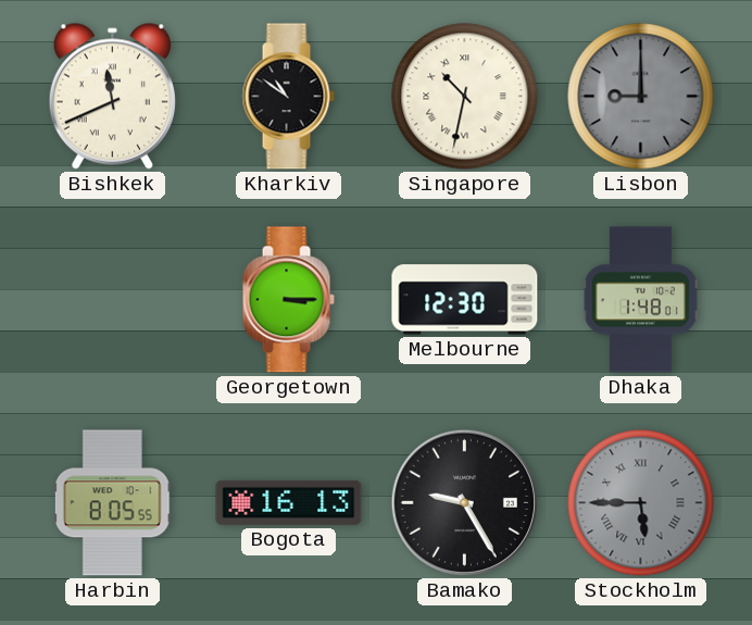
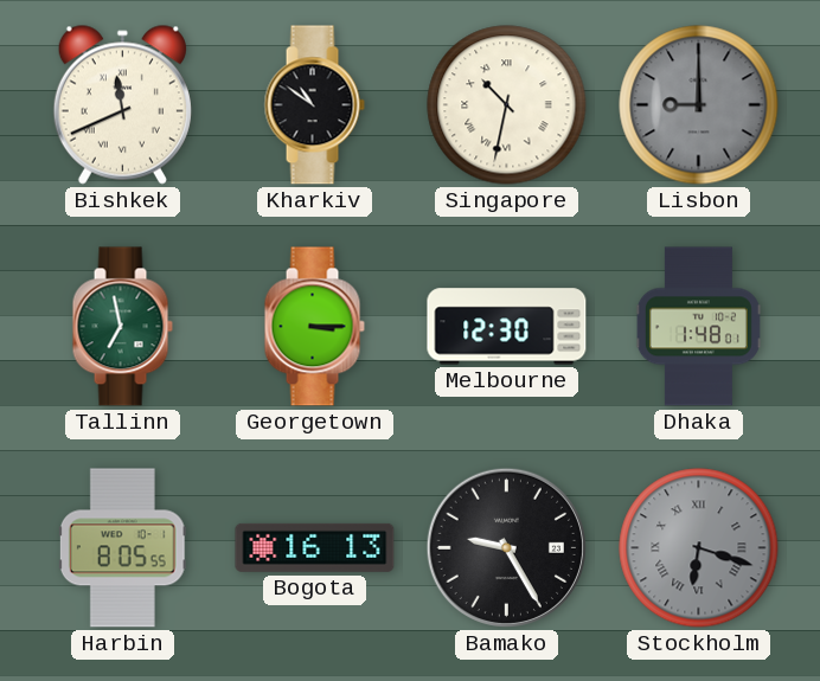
Tallinn: none -> 6:58 (122, 327)
Stockholm: 5:45 -> 6:18 (699, 548)
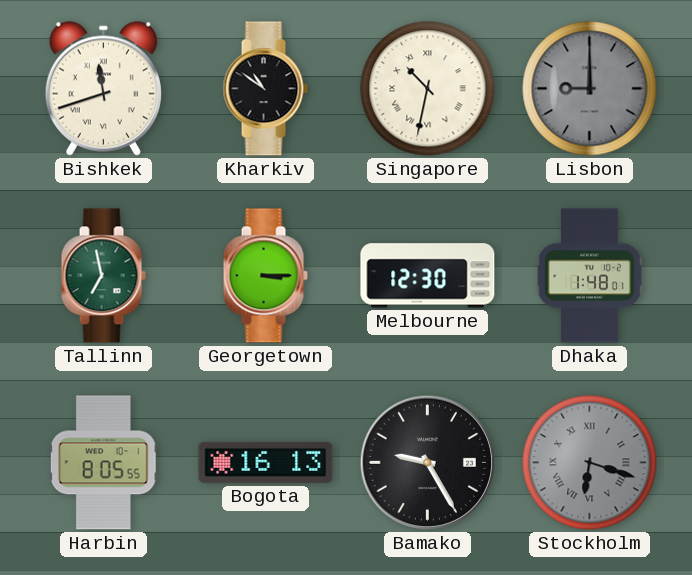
Bishkek: 11:41 -> 11:42 (103, 88)
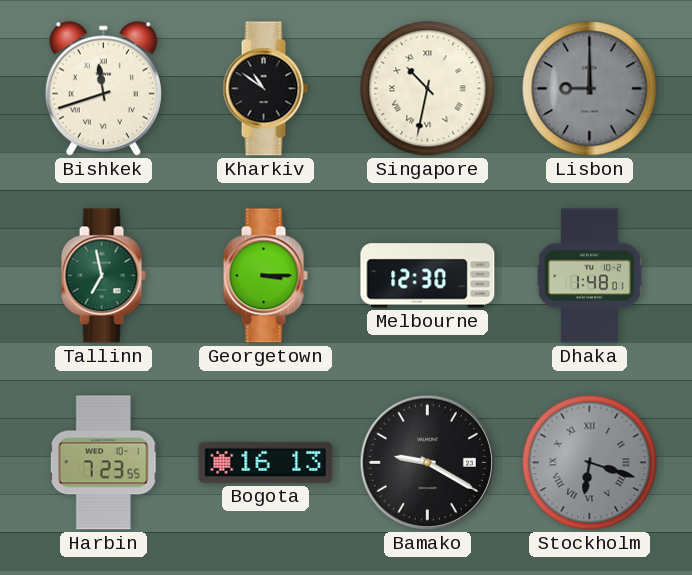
Harbin: 8:05 -> 7:23 (103, 463)
Bamako: 9:25 -> 9:20 (427, 462)
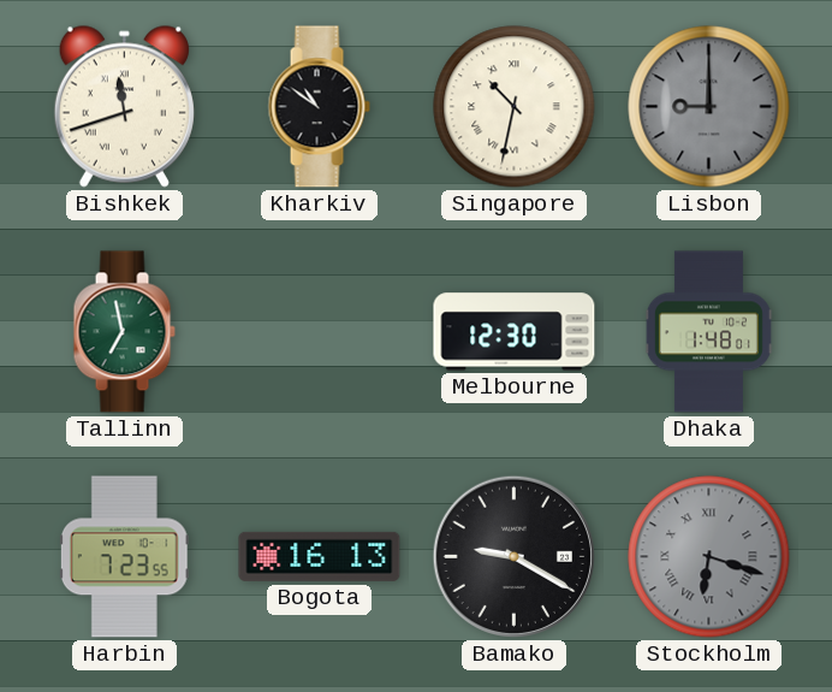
Georgetown: 3:15 -> none (265, 276)
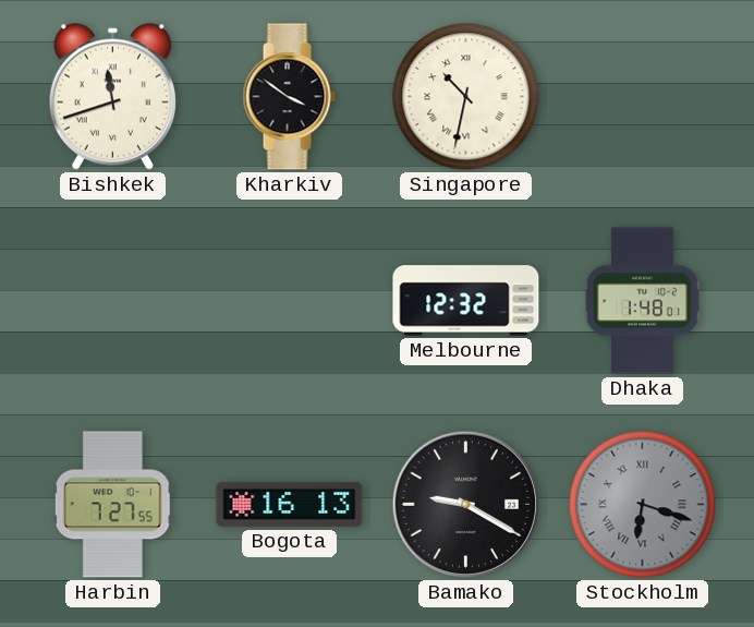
Kharkiv: 10:51 -> 3:51 (289, 97)
Lisbon: 9:00 -> none (709, 107)
Tallinn: 6:58 -> none (124, 332)
Melbourne: 12:30 -> 12:32 (466, 301)
Harbin: 7:23 -> 7:27 (112, 505)
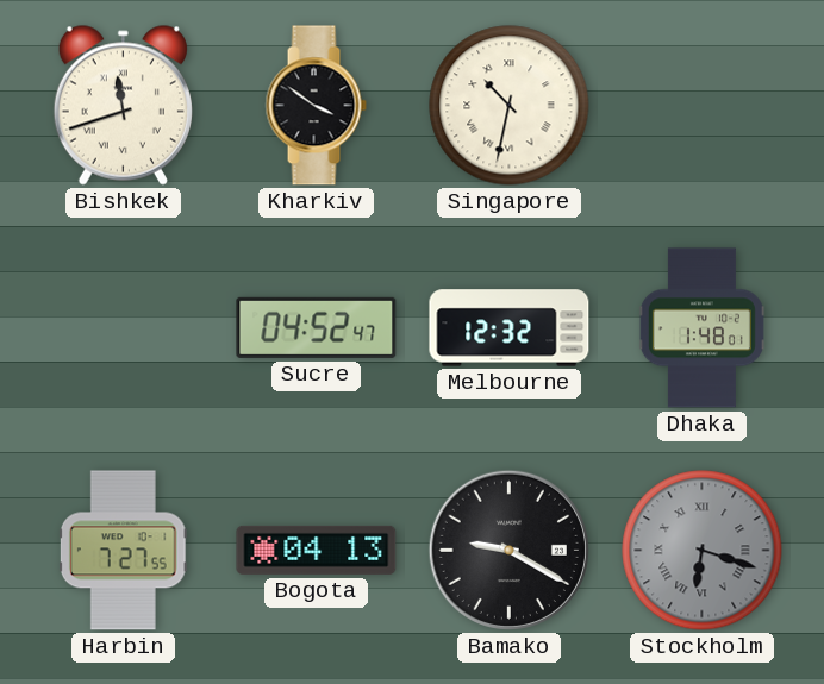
Sucre: none -> 04:52 (317, 327)
Bogota: 16:13 -> 04:13 (317, 550)
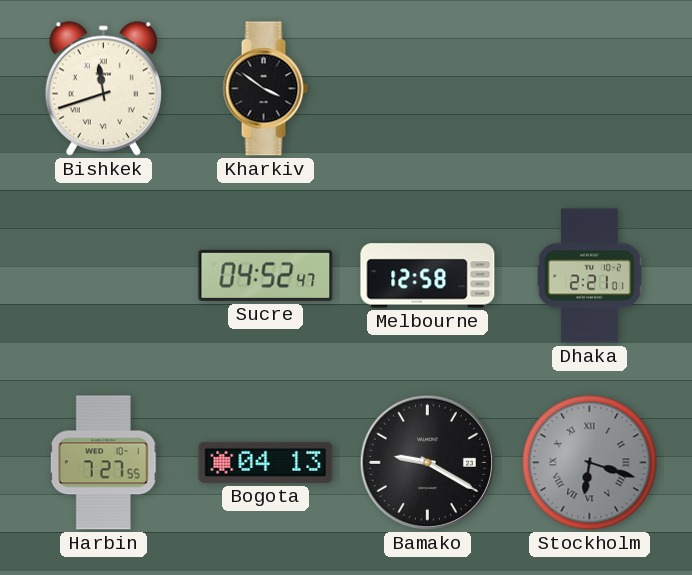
Singapore: 10:32 -> none (510, 106)
Melbourne: 12:32 -> 12:58 (428, 276)
Dhaka: 1:48 -> 2:21 (589, 276)
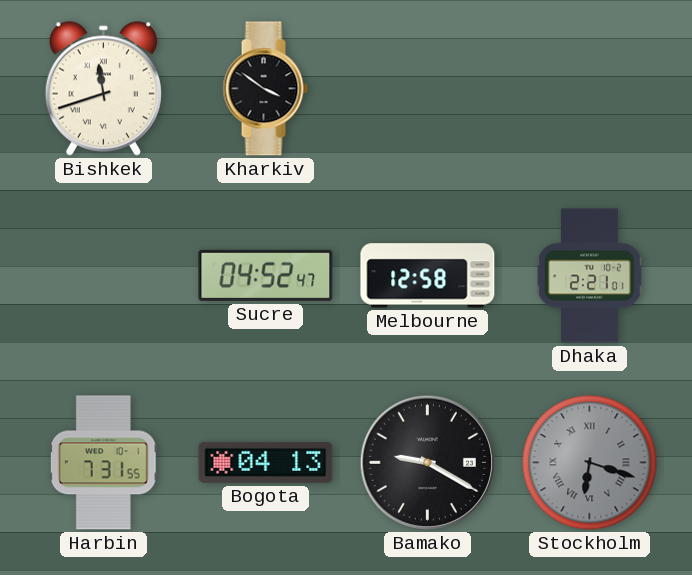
Harbin: 7:27 -> 7:31 (103, 463)
